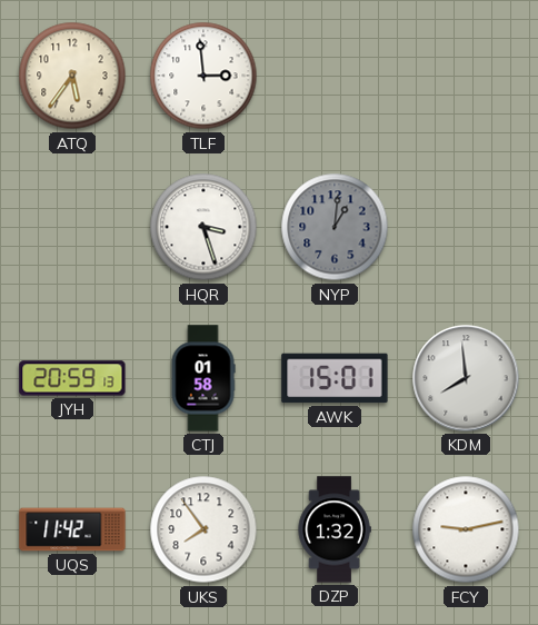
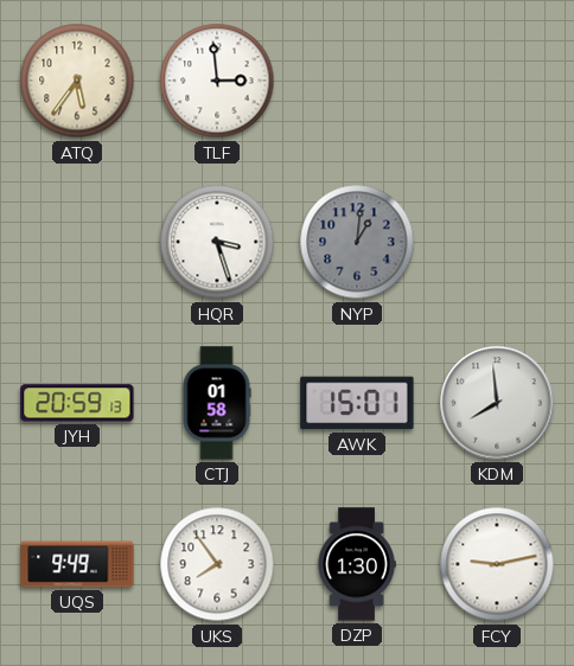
UQS: 11:42 -> 9:49 (77, 564)
DZP: 1:32 -> 1:30 (357, 564)
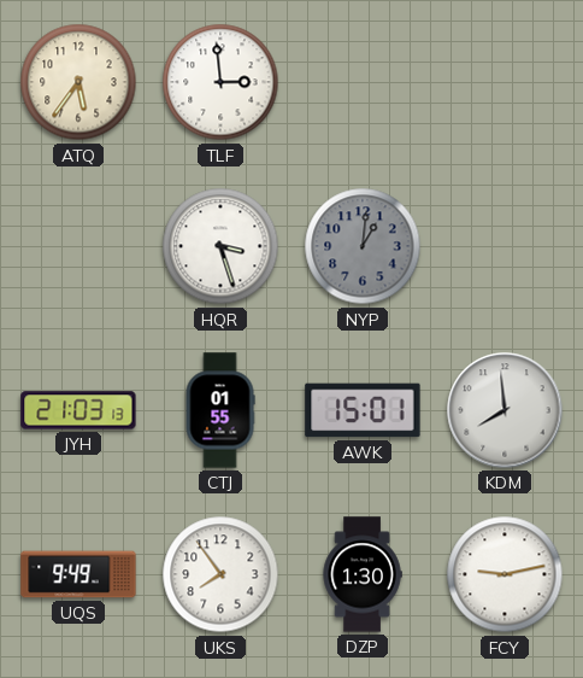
JYH: 20:59 -> 21:03 (78, 410)
CTJ: 01:58 -> 01:55 (220, 410)
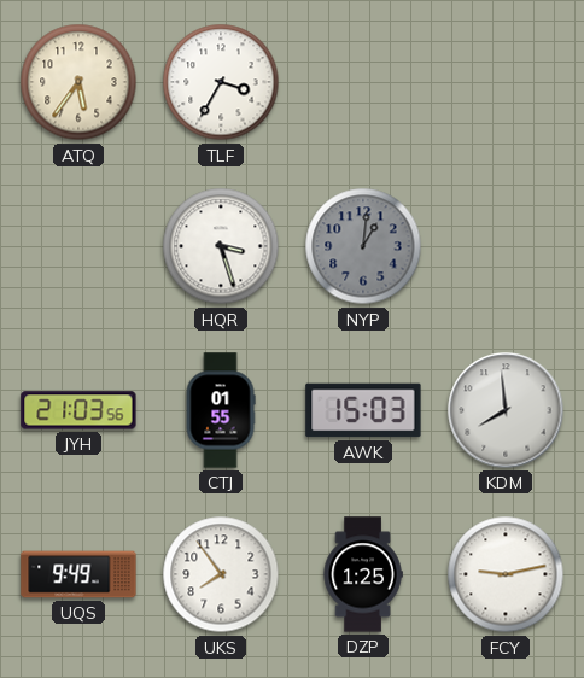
TLF: 2:59 -> 3:35 (221, 82)
JYH: 21:03:13 -> 21:03:56 (78, 410)
AWK: 15:01 -> 15:03 (363, 410)
DZP: 1:30 -> 1:25 (363, 574)
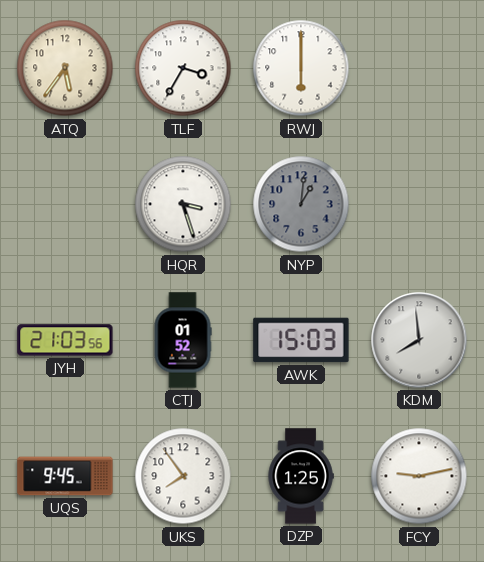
RWJ: none -> 6:00 (301, 68)
CTJ: 01:55 -> 01:52 (183, 340)
UQS: 9:49 -> 9:45 (65, 476)
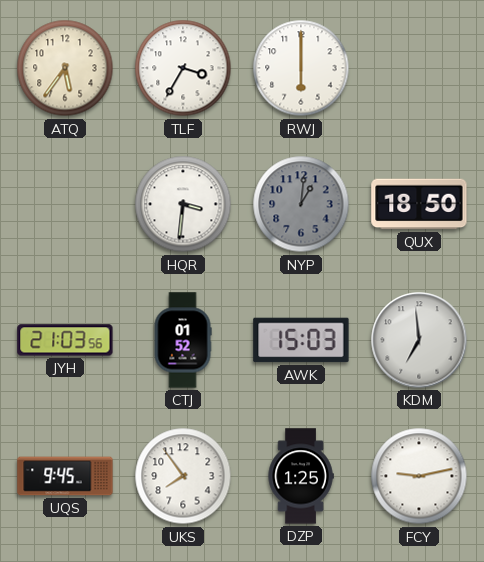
HQR: 3:27 -> 3:31 (183, 204)
QUX: none -> 18:50 (419, 204)
KDM: 7:59 -> 6:59 (419, 340)
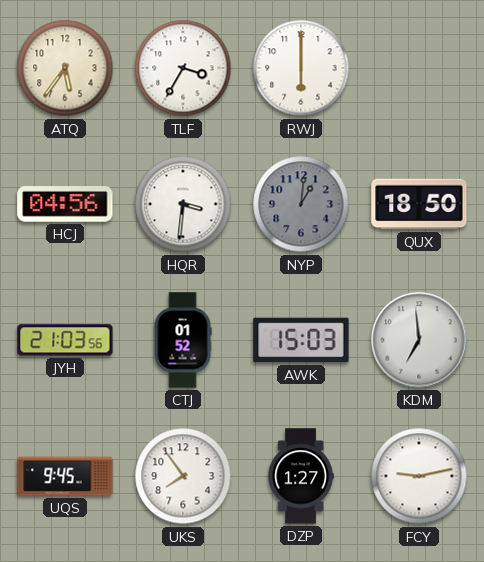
HCJ: none -> 04:56 (65, 205)
DZP: 1:25 -> 1:27 (301, 476)
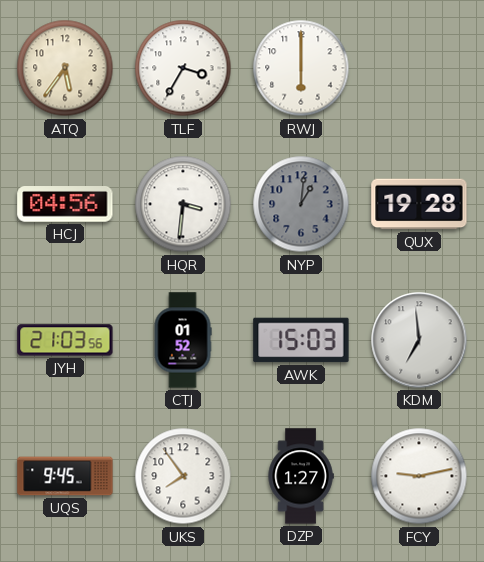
QUX: 18:50 -> 19:28 (419, 204)
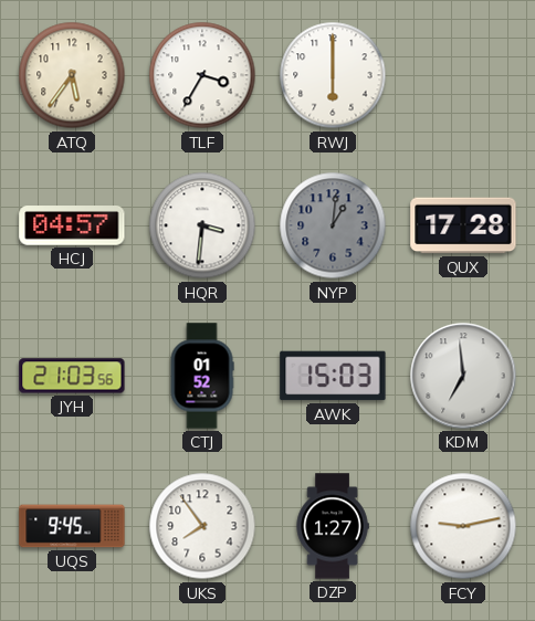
HCJ: 04:56 -> 04:57 (72, 227)
QUX: 19:28 -> 17:28 (463, 225)
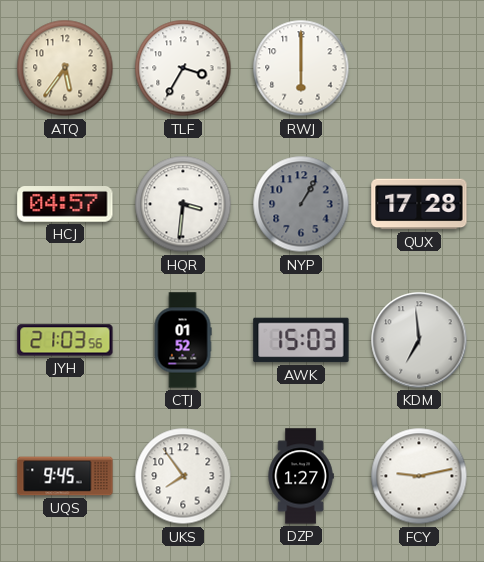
NYP: 1:01 -> 1:05 (301, 204)
